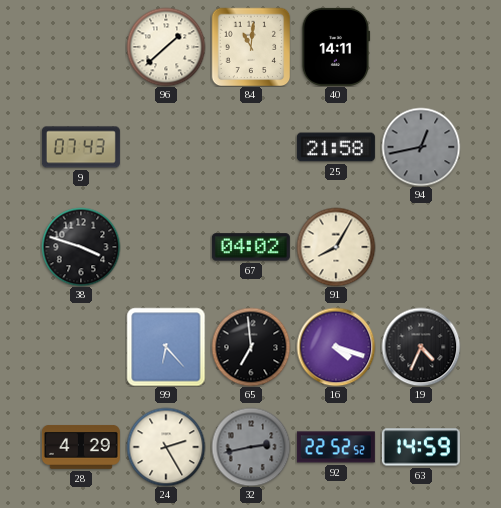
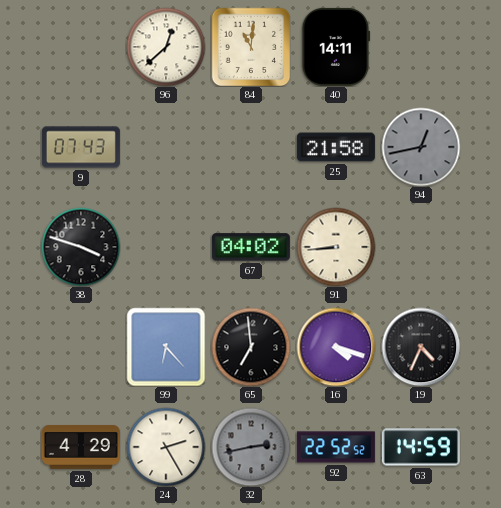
96: 1:38 -> 12:38 (166, 47)
91: 8:05 -> 8:44 (336, 247)
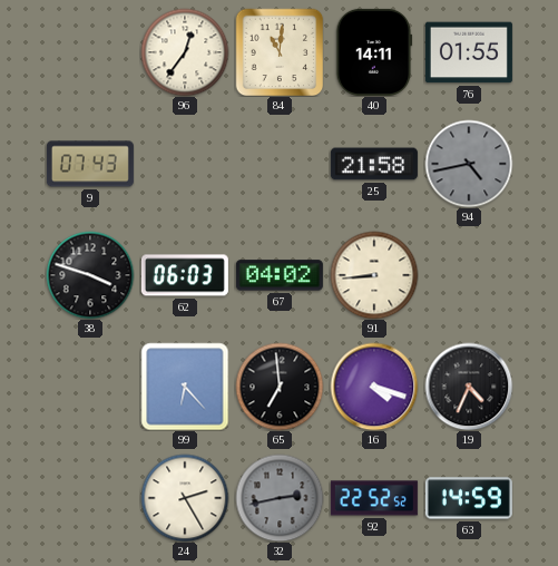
96: 12:38 -> 12:36 (185, 52)
76: none -> 01:55 (469, 52)
94: 12:43 -> 4:43 (469, 164)
62: none -> 06:03 (185, 275)
28: 4:29 -> none (81, 448)
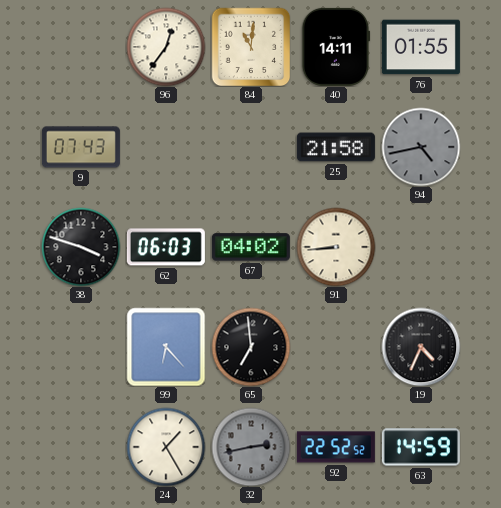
16: 4:18 -> none (374, 387)
24: 2:25 -> 1:25 (166, 447)
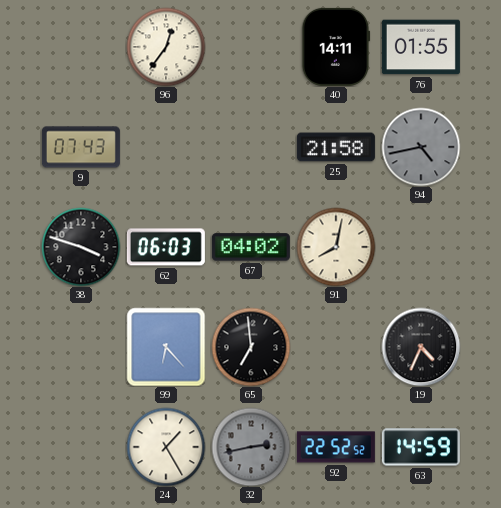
84: 11:01 -> none (251, 47)
91: 8:44 -> 8:02 (336, 247)
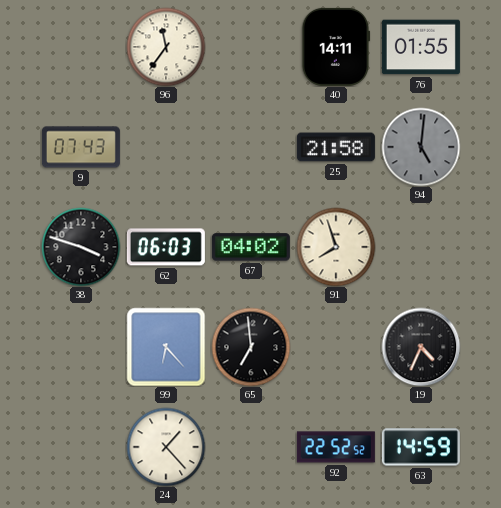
96: 12:36 -> 11:36 (166, 47)
94: 4:43 -> 5:01 (421, 147)
91: 8:02 -> 7:57 (336, 247)
24: 1:25 -> 1:23 (166, 447)
32: 2:43 -> none (251, 447)
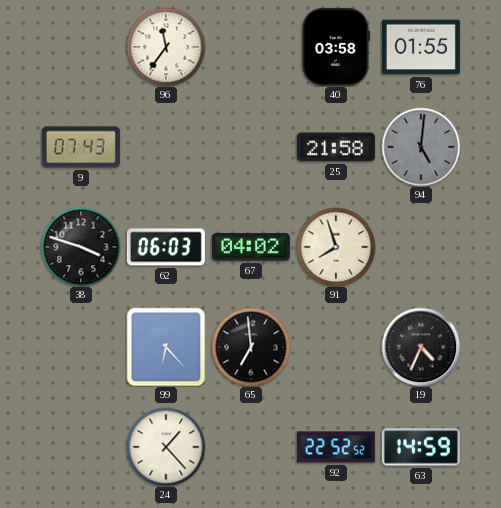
40: 14:11 -> 03:58 (336, 47)
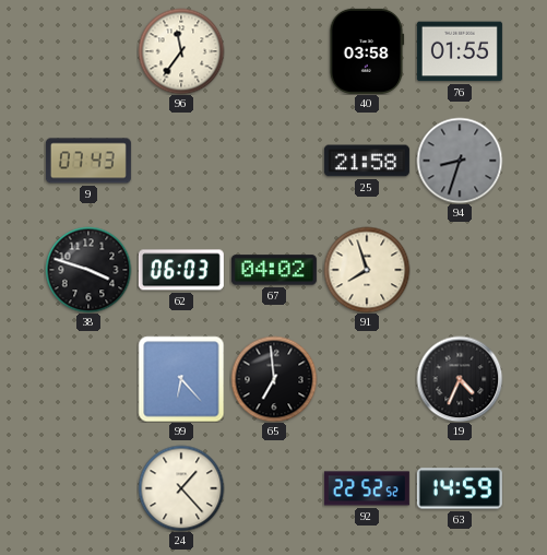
94: 5:01 -> 8:33 (460, 161)
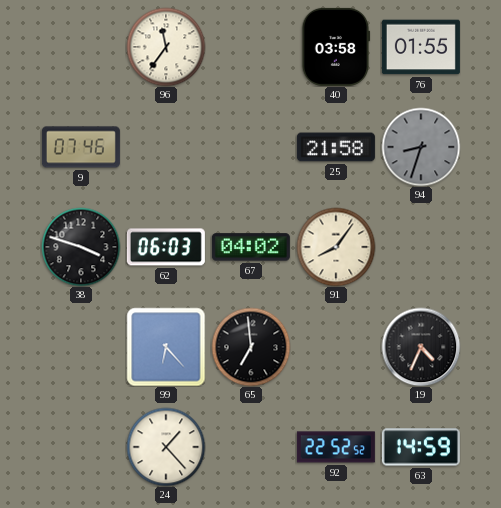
9: 07:43 -> 07:46 (81, 147)
91: 7:57 -> 8:06 (336, 247)
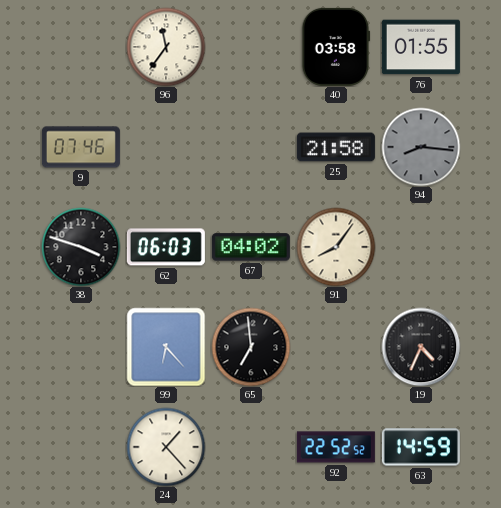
94: 8:33 -> 8:16 (421, 147)
